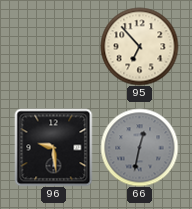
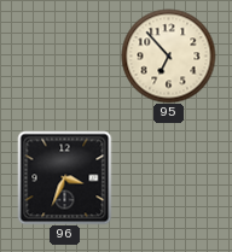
96: 9:29 -> 3:34 (64, 177)
66: 12:32 -> none (139, 147)
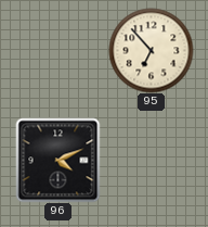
96: 3:34 -> 4:11 (57, 160)
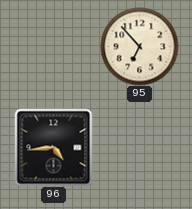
96: 4:11 -> 4:44 (53, 147)
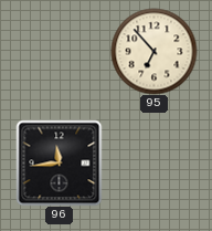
96: 4:44 -> 11:44 (59, 162)
